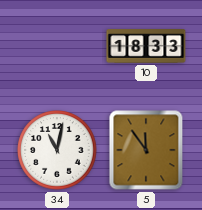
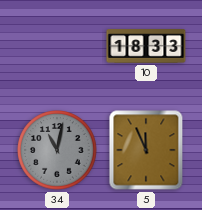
34 dial: white -> grey (57, 150)
5: 11:54 -> 11:56 (146, 150)
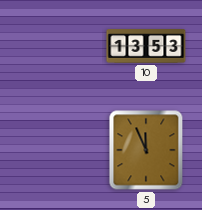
10: 18:33 -> 13:53 (146, 47)
34: 11:02 -> none (57, 150)
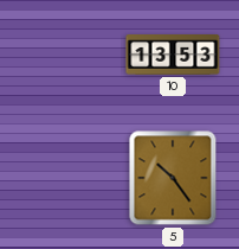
5: 11:56 -> 10:24 (173, 178)
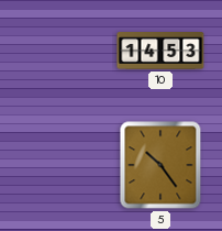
10: 13:53 -> 14:53 (160, 52)
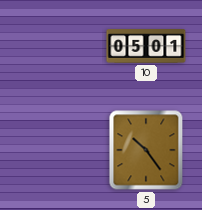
10: 14:53 -> 05:01 (146, 47)
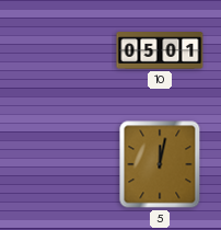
5: 10:24 -> 12:02 (160, 164)
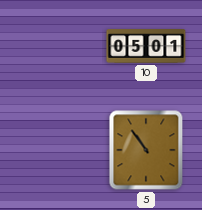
5: 12:02 -> 10:54 (146, 150)
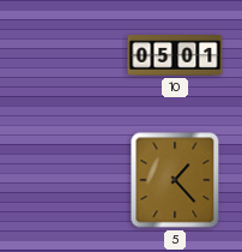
5: 10:54 -> 1:23 (175, 180)
